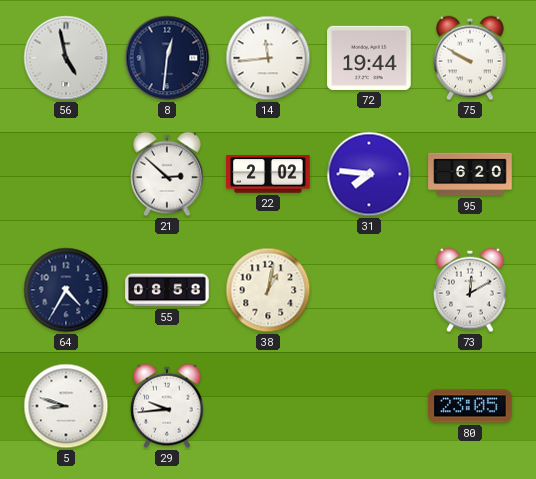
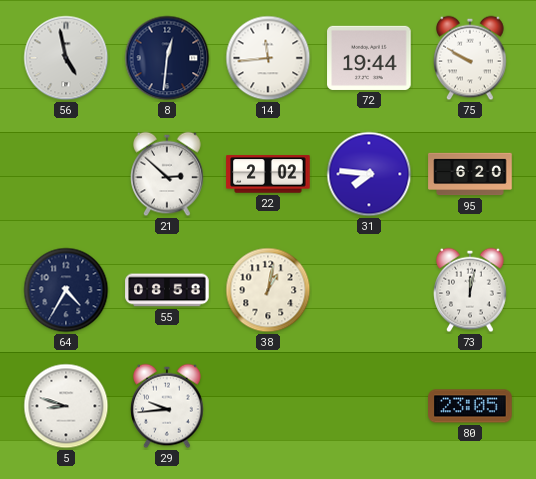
73: 12:10 -> 12:02 (470, 290)
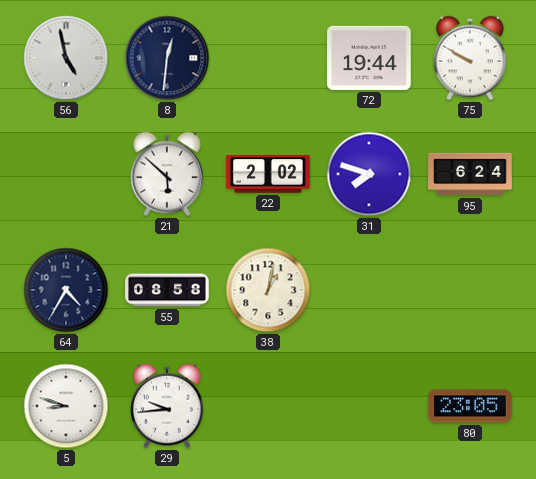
14: 11:44 -> none (268, 58)
21: 2:52 -> 5:52 (167, 174)
31: 7:46 -> 7:48 (369, 174)
95: 6:20 -> 6:24 (470, 174)
73: 12:02 -> none (470, 290)
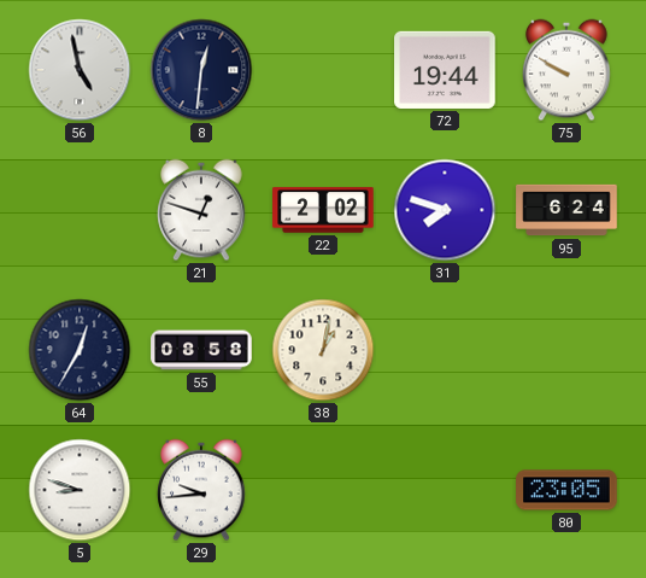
21: 5:52 -> 12:48 (201, 210)
64: 4:35 -> 12:35 (80, 350)
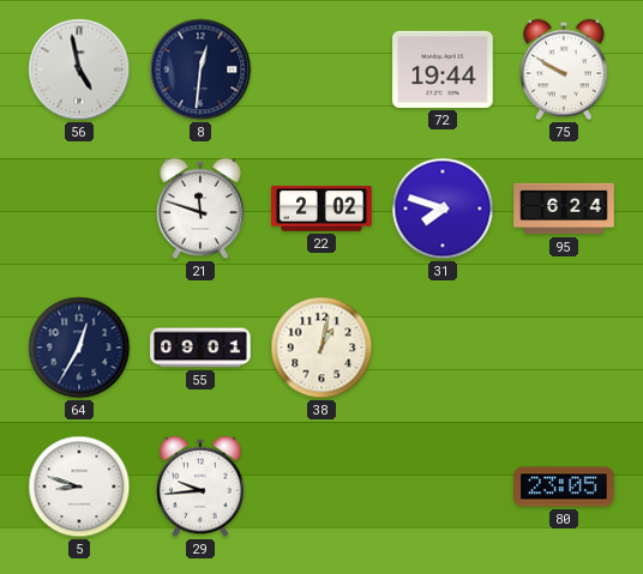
21: 12:48 -> 11:48 (200, 209)
55: 08:58 -> 09:01 (200, 348)
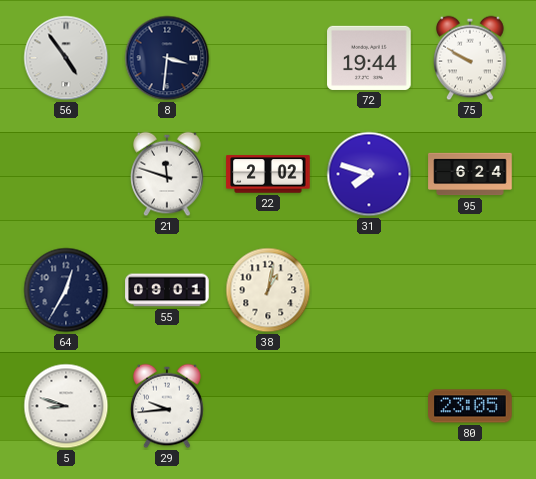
56: 4:58 -> 4:54 (66, 58)
8: 12:31 -> 3:31 (167, 58)
